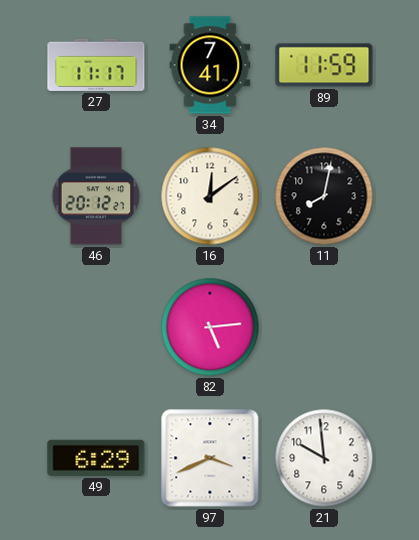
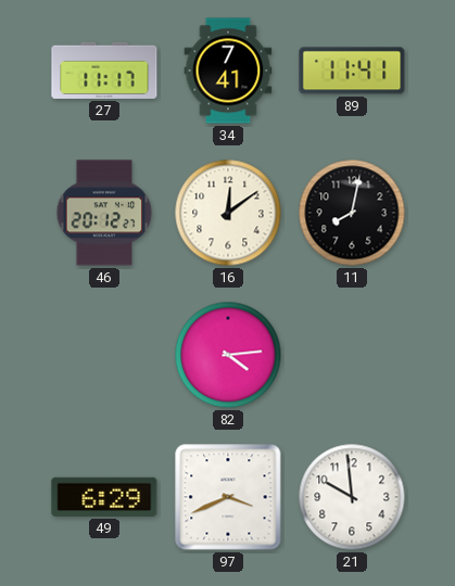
89: 11:59 -> 11:41 (352, 71)
82: 5:14 -> 4:14 (228, 355)
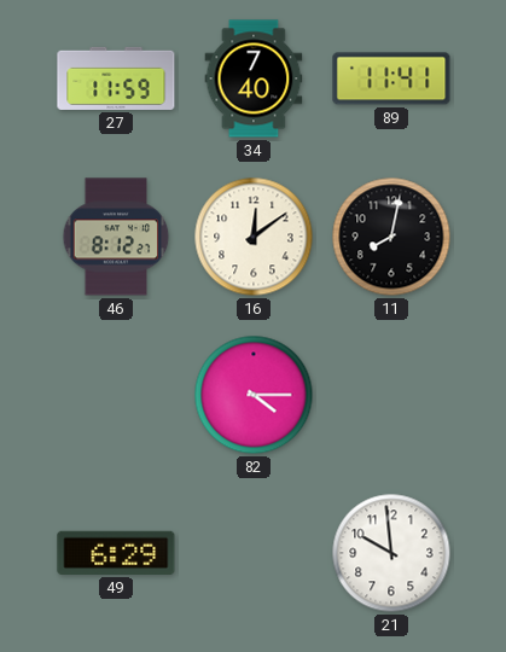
27: 11:17 -> 11:59 (116, 78)
34: 7:41 -> 7:40 (254, 78)
46: 20:12 -> 8:12 (116, 237)
82: 4:14 -> 4:15 (254, 395)
97: 3:41 -> none (228, 497)
